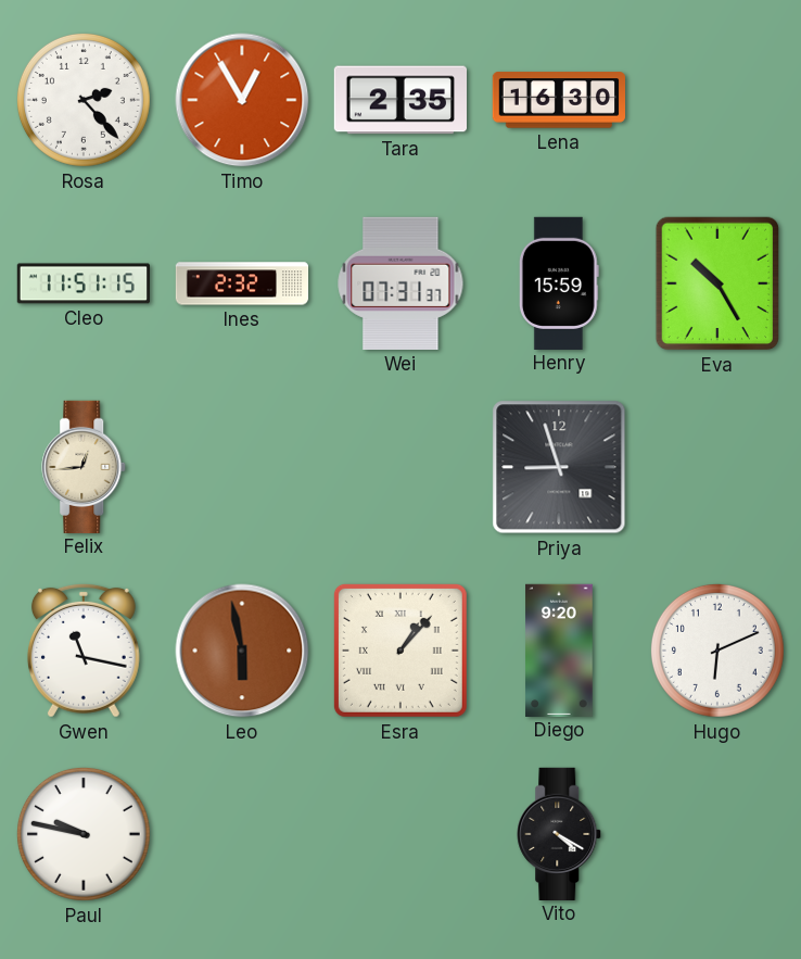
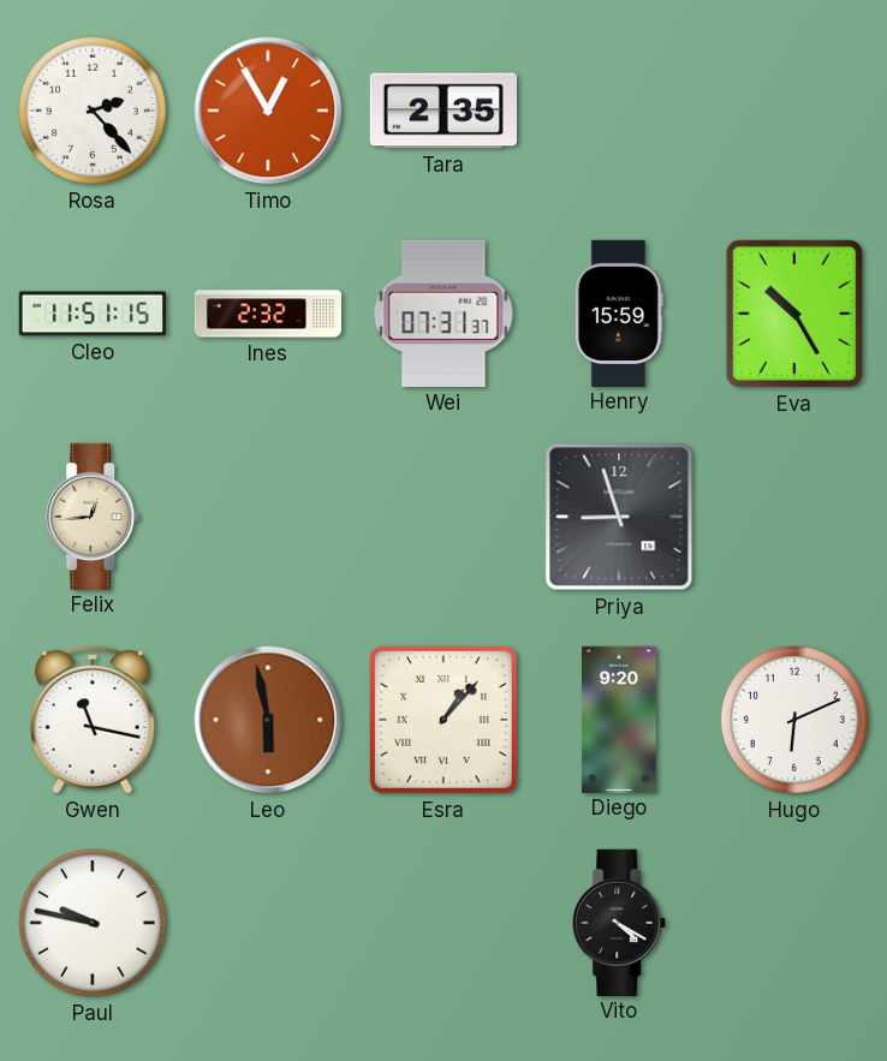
Lena: 16:30 -> none (558, 100)
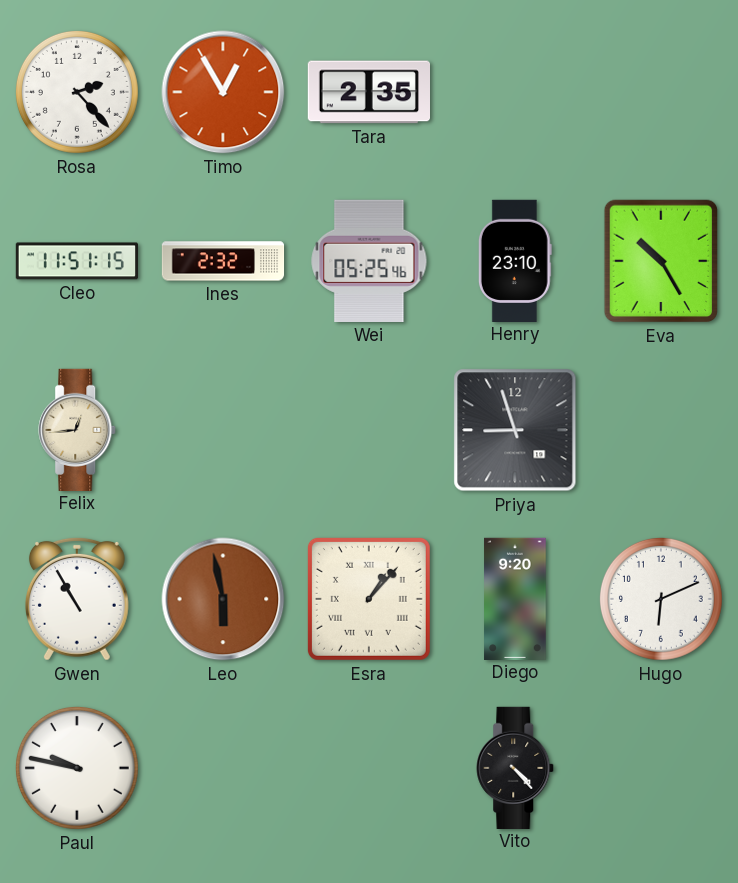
Wei: 07:31 -> 05:25 (369, 261)
Henry: 15:59 -> 23:10 (515, 260)
Gwen: 11:17 -> 10:55 (77, 599)
Vito: 4:20 -> 4:23 (516, 767)
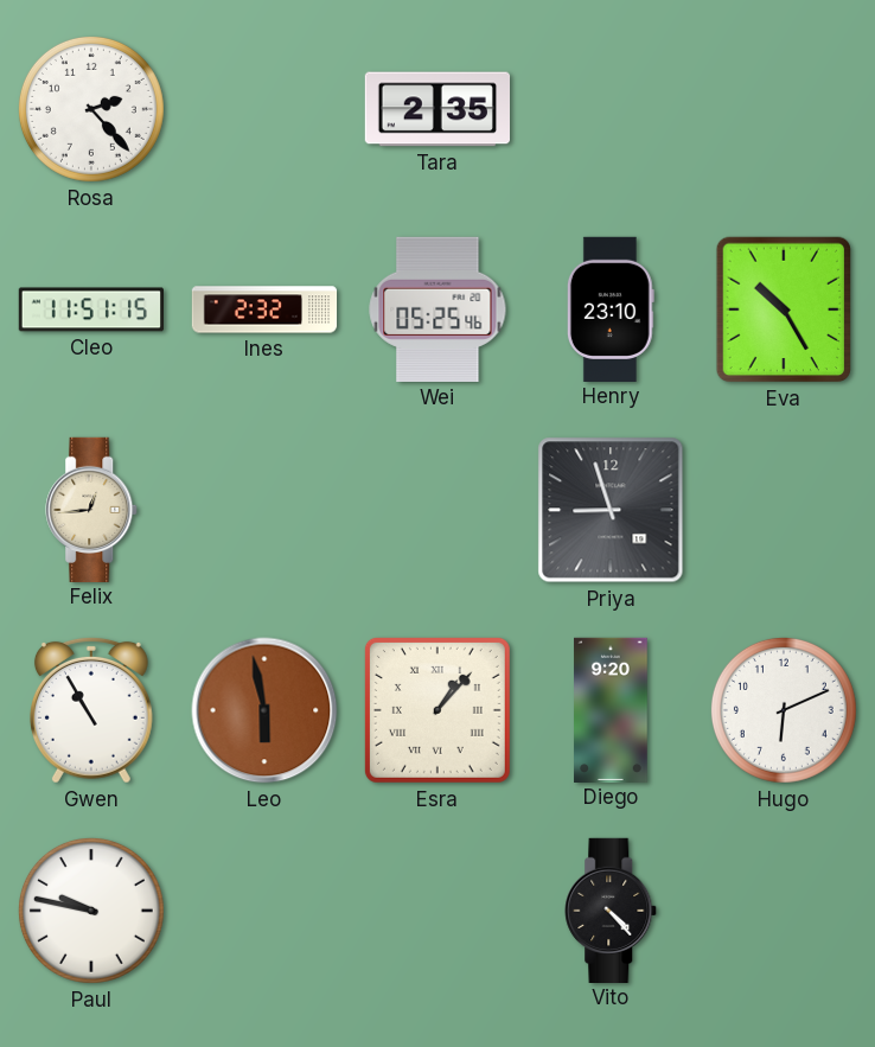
Timo: 12:55 -> none (223, 92)
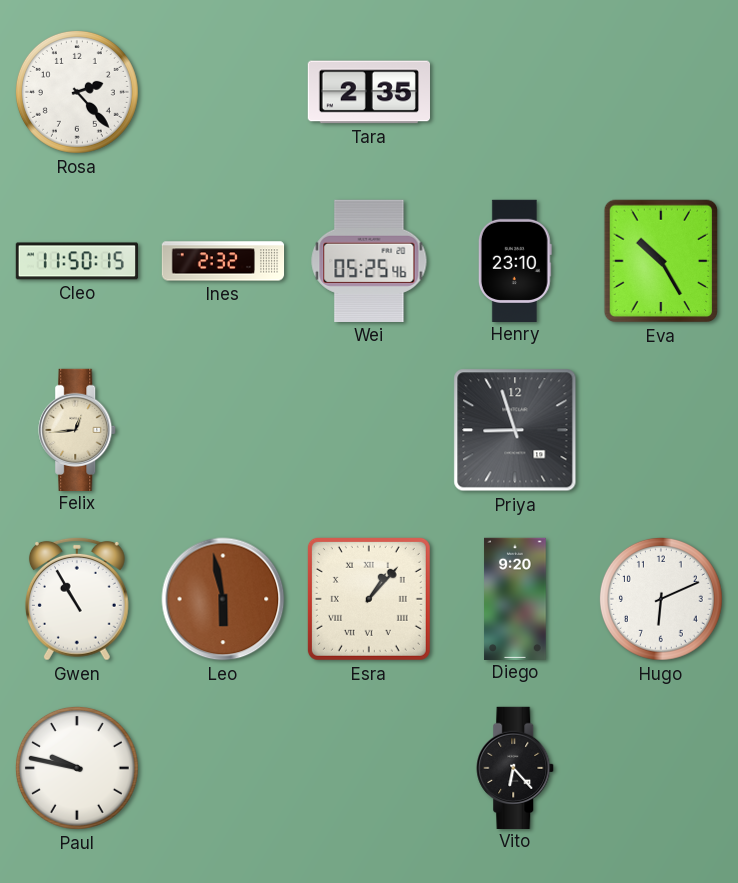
Cleo: 11:51 -> 11:50 (76, 261)
Vito: 4:23 -> 6:23 (516, 767)
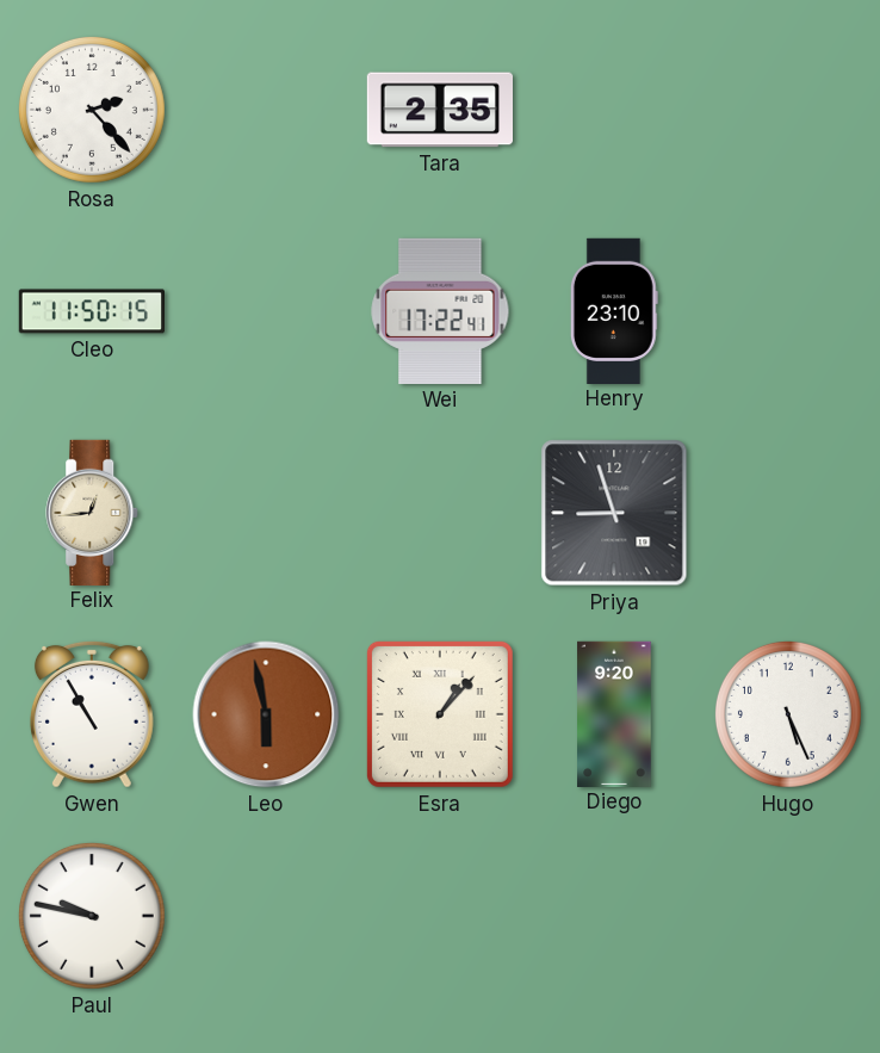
Ines: 2:32 -> none (223, 261)
Wei: 05:25 -> 17:22 (440, 311)
Eva: 10:25 -> none (661, 261)
Hugo: 6:11 -> 5:26 (788, 714)
Vito: 6:23 -> none (516, 767)
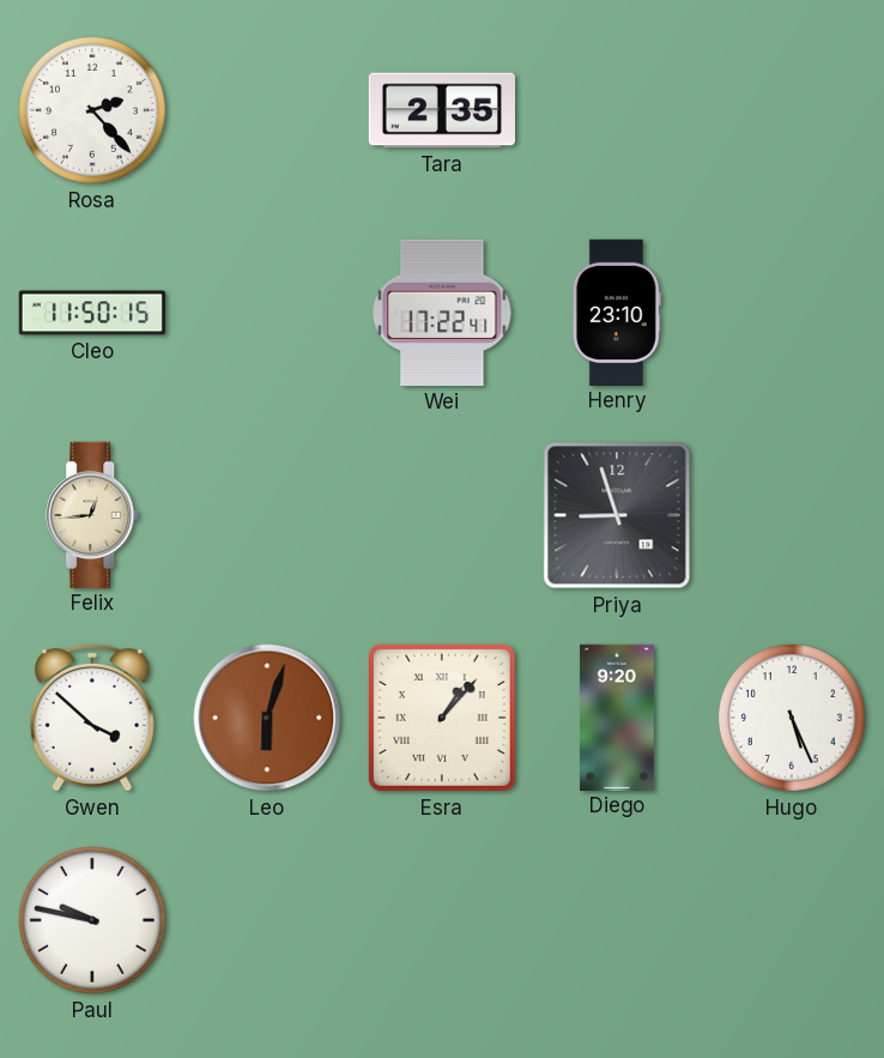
Gwen: 10:55 -> 3:52 (92, 718)
Leo: 5:58 -> 6:03 (267, 718)
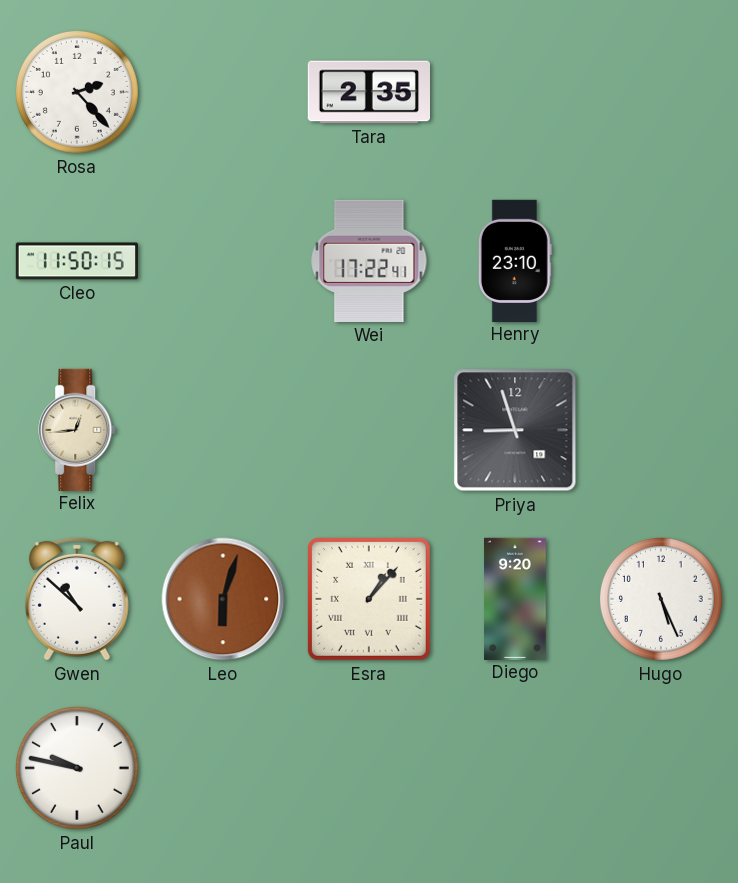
Gwen: 3:52 -> 10:52 (77, 599)
